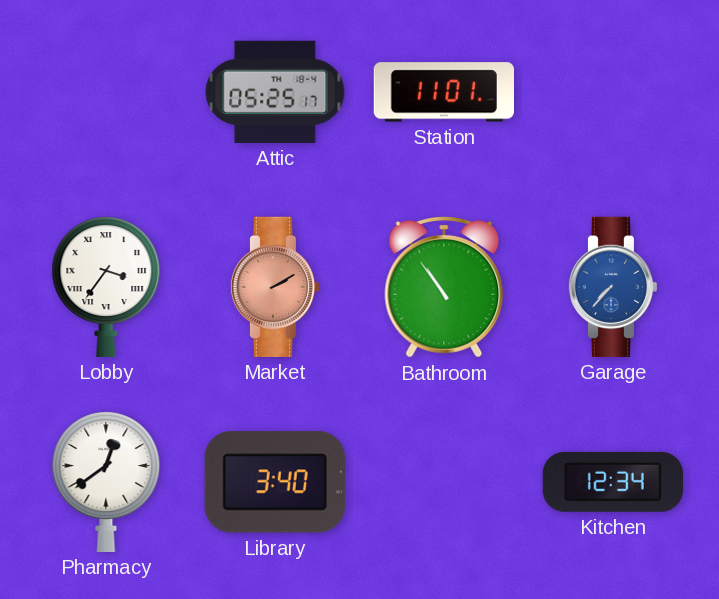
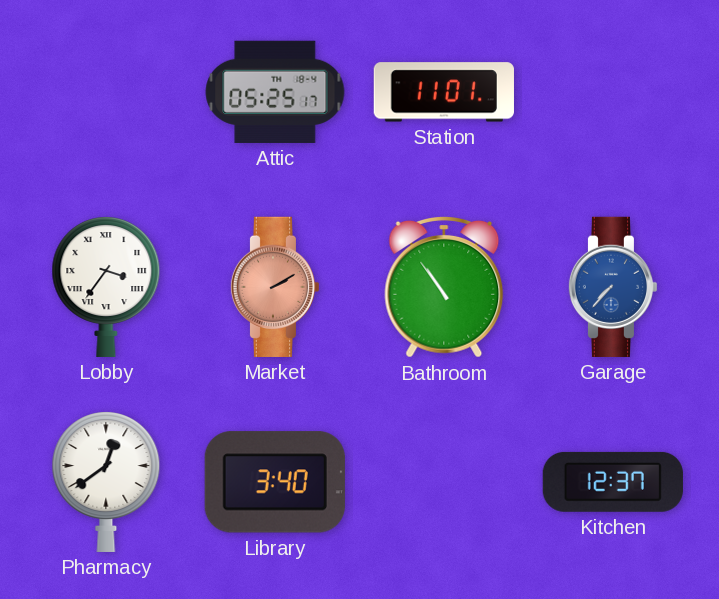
Kitchen: 12:34 -> 12:37 (613, 482)
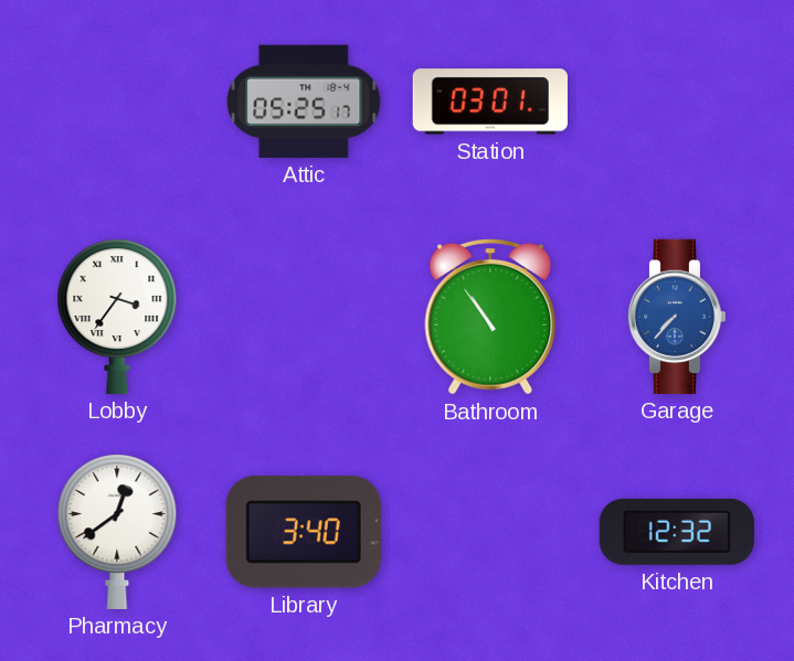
Station: 11:01 -> 03:01 (490, 102)
Market: 2:10 -> none (275, 287)
Kitchen: 12:37 -> 12:32 (677, 532)
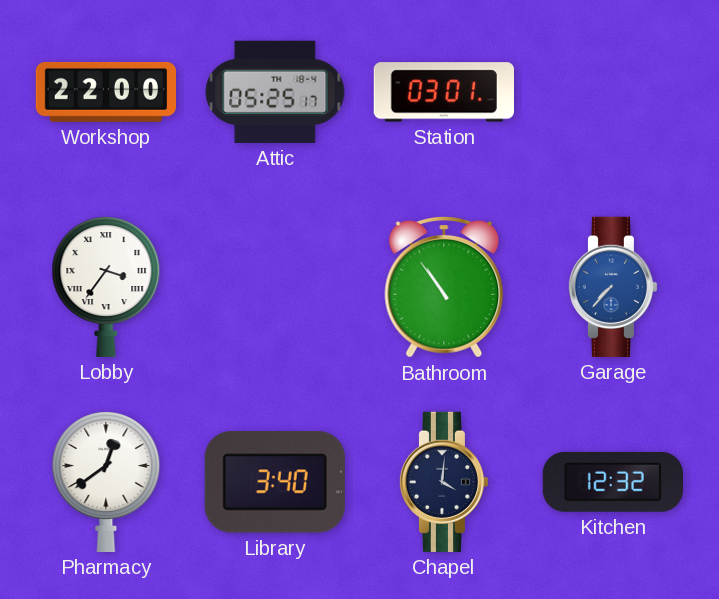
Workshop: none -> 22:00 (105, 92)
Chapel: none -> 4:01 (444, 482)
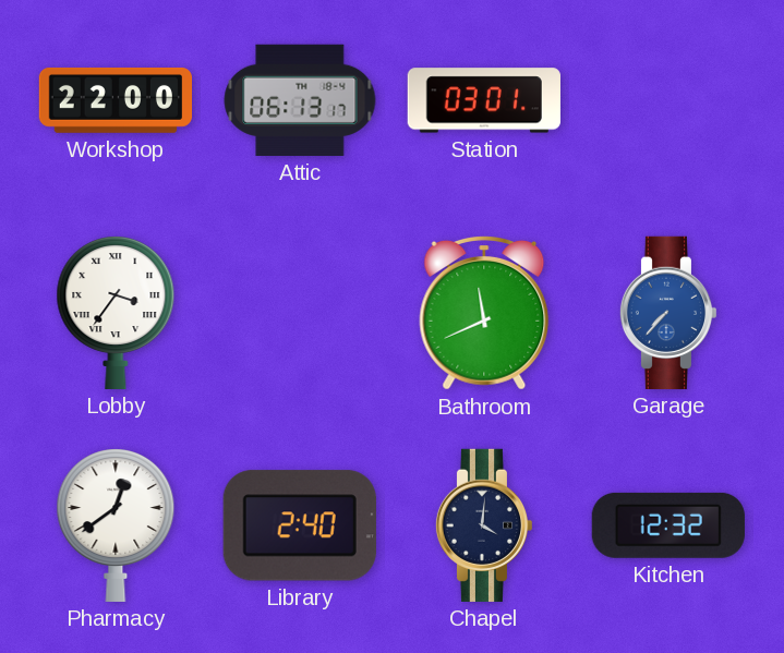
Attic: 05:25 -> 06:13 (300, 100)
Bathroom: 10:54 -> 11:41 (484, 313)
Library: 3:40 -> 2:40 (300, 525)
